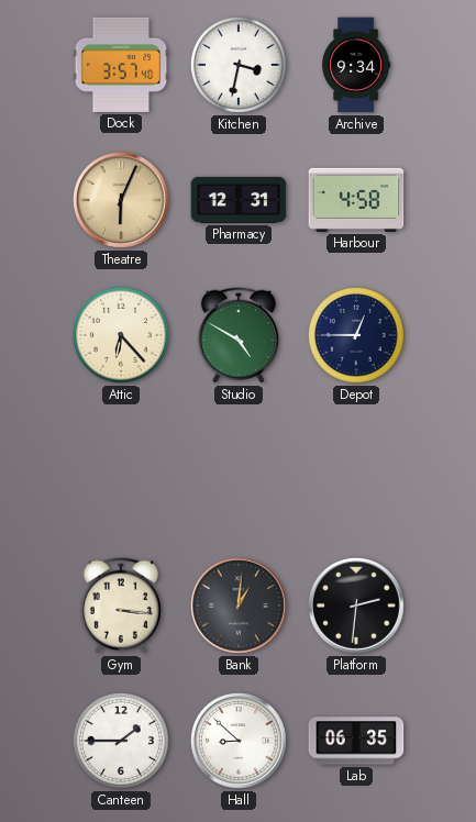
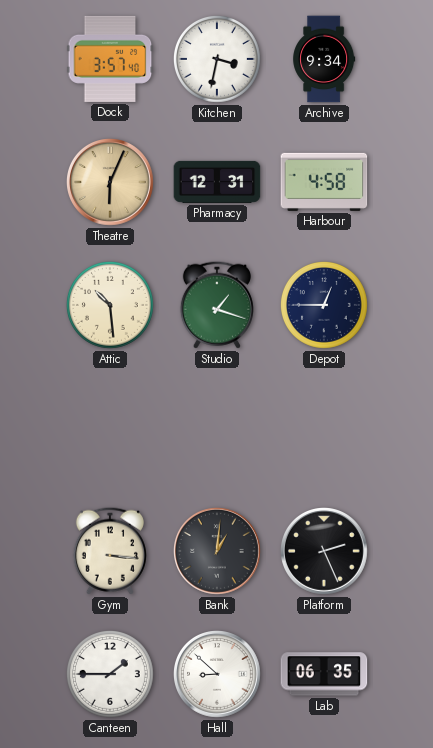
Attic: 6:23 -> 10:29 (110, 305)
Studio: 4:50 -> 1:18 (217, 305)
Platform: 2:31 -> 2:26 (325, 552)
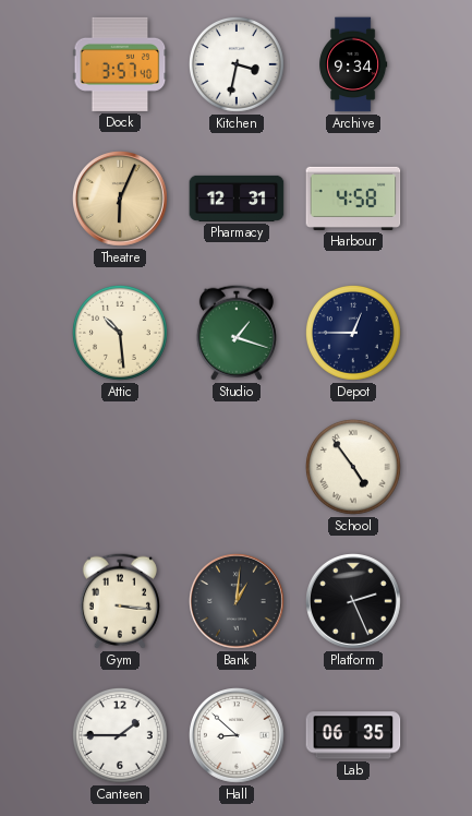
School: none -> 4:54 (353, 467)
